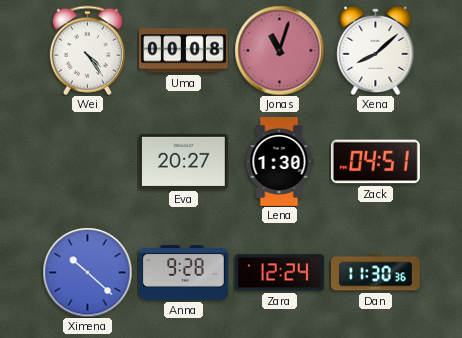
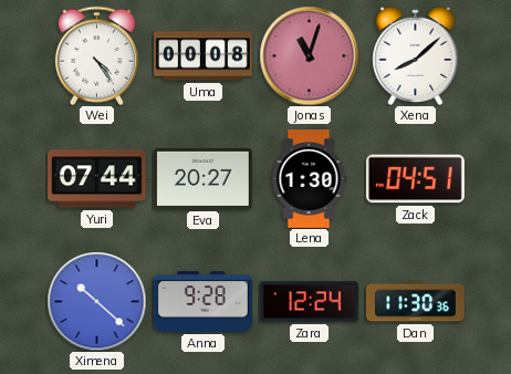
Yuri: none -> 07:44 (97, 179)
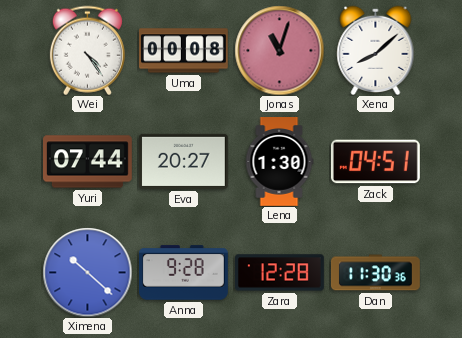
Zara: 12:24 -> 12:28 (280, 273)
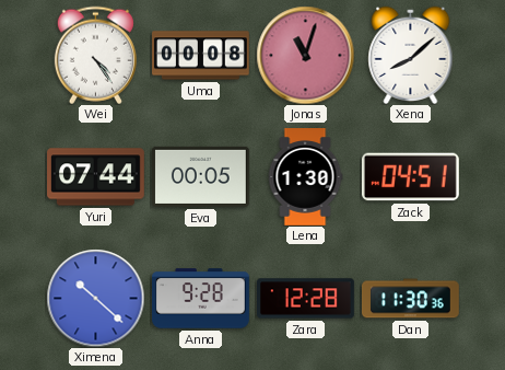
Eva: 20:27 -> 00:05 (200, 176)
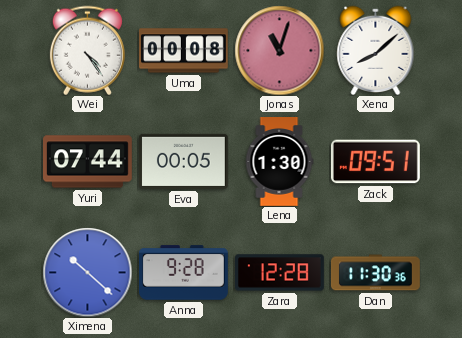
Zack: 04:51 -> 09:51 (375, 162)
